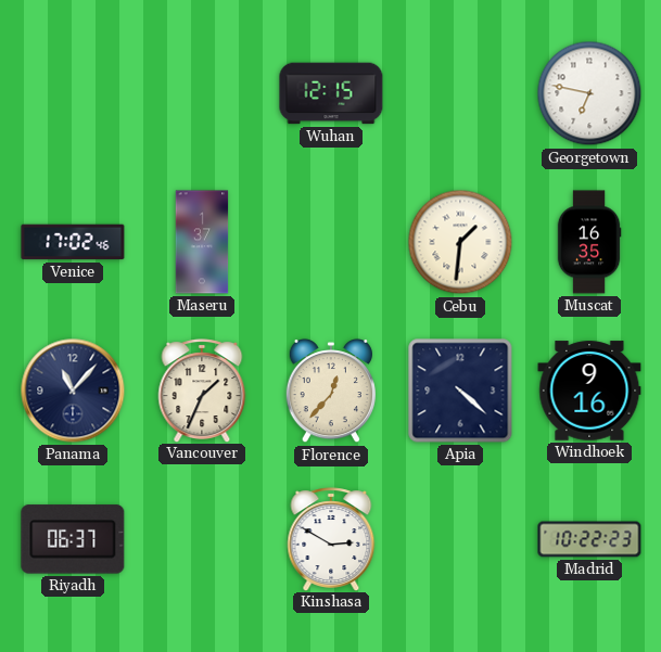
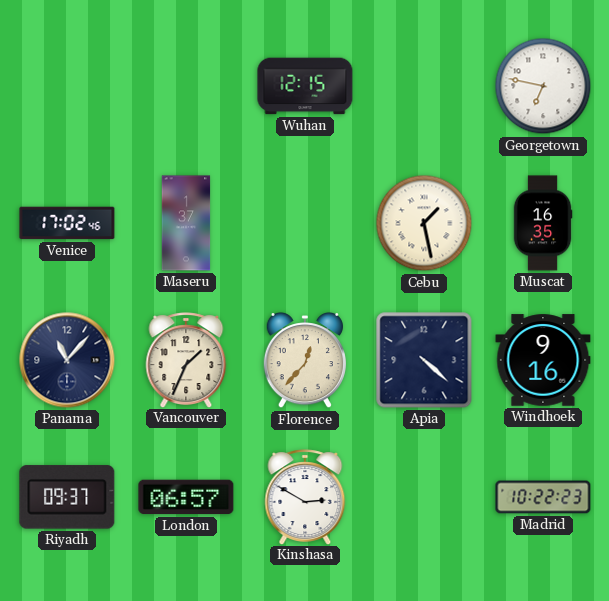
Cebu: 1:31 -> 1:28 (424, 223)
Riyadh: 06:37 -> 09:37 (67, 497)
London: none -> 06:57 (186, 497)
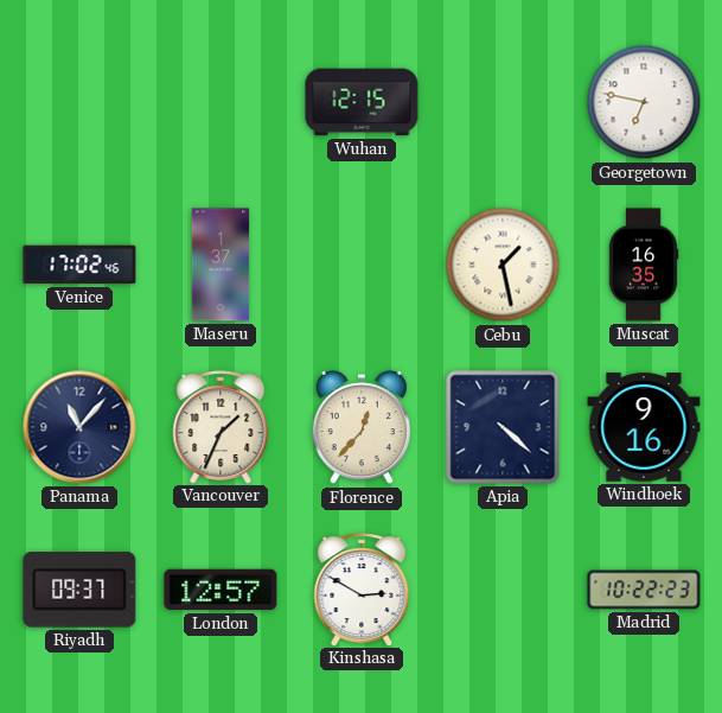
London: 06:57 -> 12:57 (221, 590)
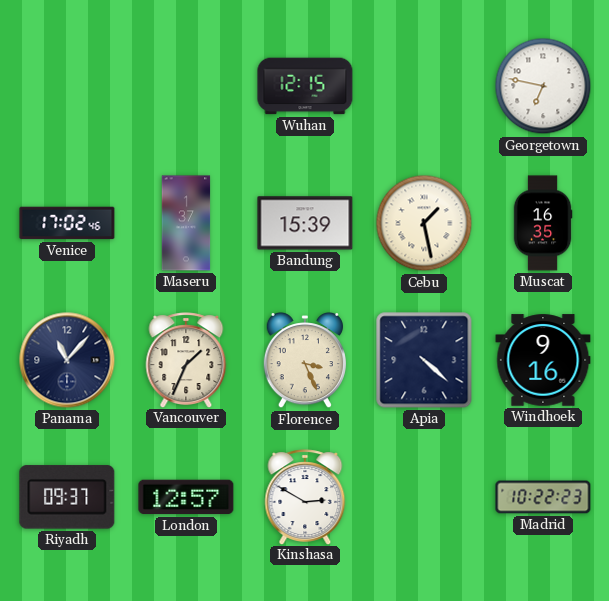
Bandung: none -> 15:39 (305, 223)
Florence: 12:37 -> 3:26 (304, 361)
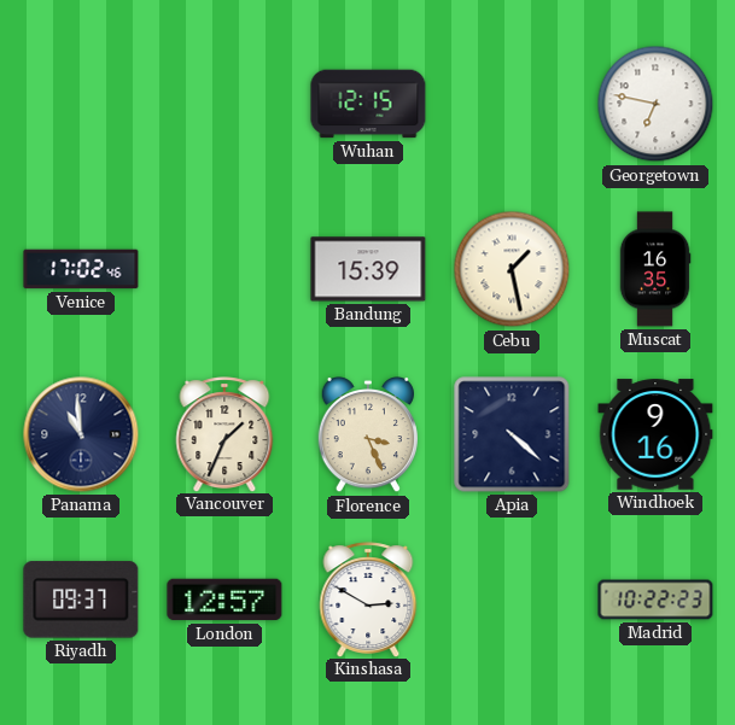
Maseru: 1:37 -> none (186, 223)
Panama: 11:07 -> 10:59 (81, 434)
